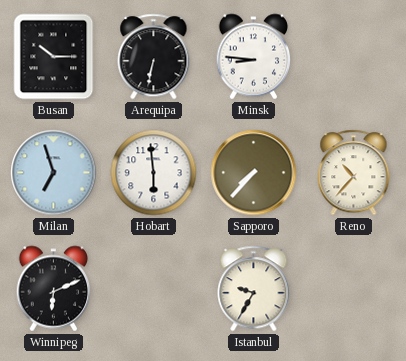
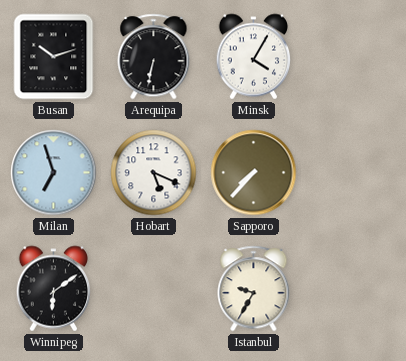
Busan: 10:15 -> 10:12 (54, 57)
Minsk: 8:46 -> 4:05 (254, 57)
Hobart: 5:59 -> 5:19 (154, 173)
Reno: 10:37 -> none (354, 173)
Winnipeg: 6:11 -> 6:09 (54, 289)
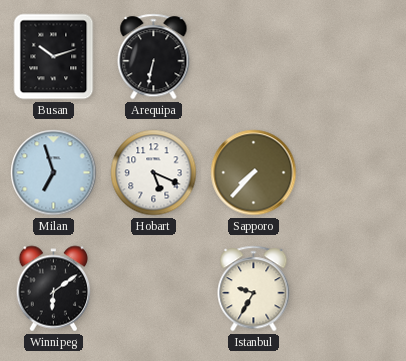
Minsk: 4:05 -> none (254, 57)
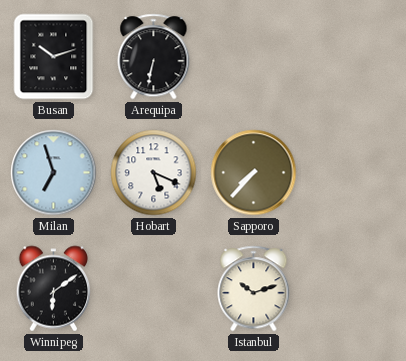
Istanbul: 9:35 -> 10:12 (254, 289)
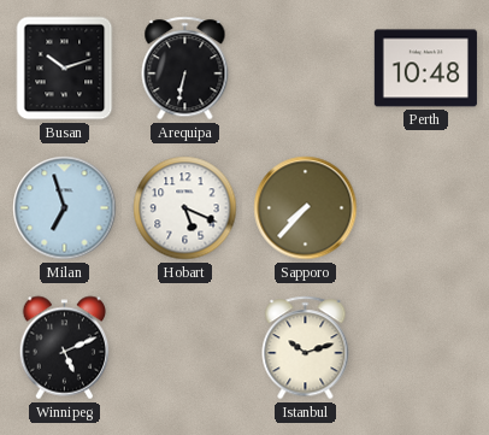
Perth: none -> 10:48 (425, 69)
Winnipeg: 6:09 -> 5:11 (65, 348)
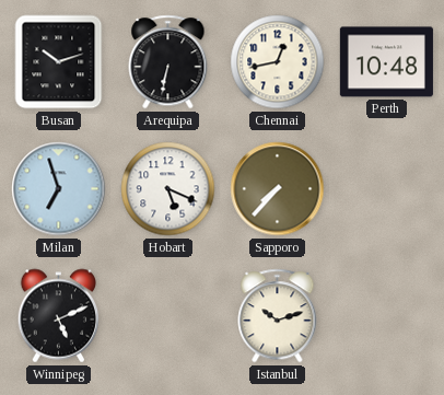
Chennai: none -> 12:43 (278, 62)
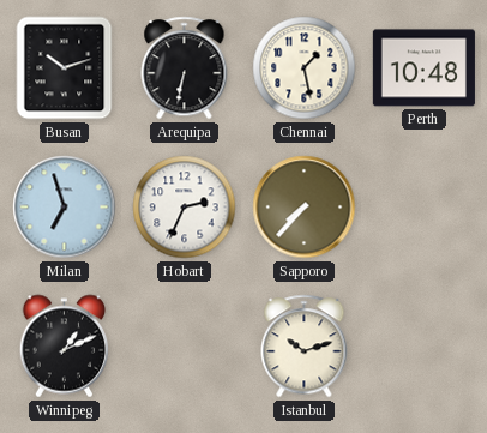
Chennai: 12:43 -> 1:28 (305, 68)
Hobart: 5:19 -> 2:34 (185, 208)
Winnipeg: 5:11 -> 1:11 (65, 347)
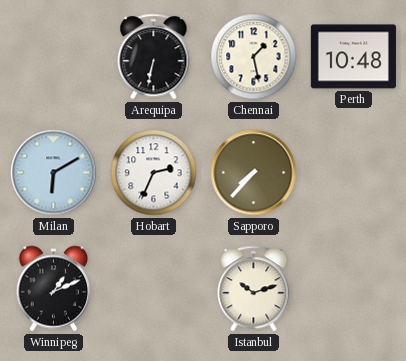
Busan: 10:12 -> none (65, 68)
Milan: 6:57 -> 6:10 (54, 173)
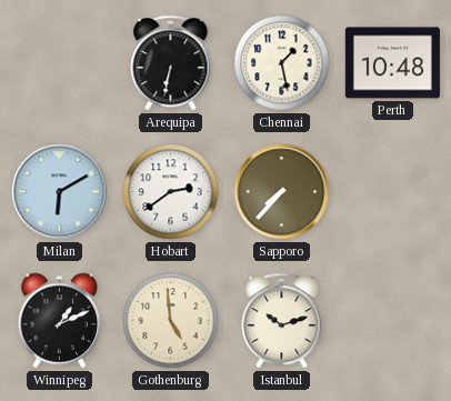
Hobart: 2:34 -> 2:39 (171, 192)
Gothenburg: none -> 4:59 (171, 321)
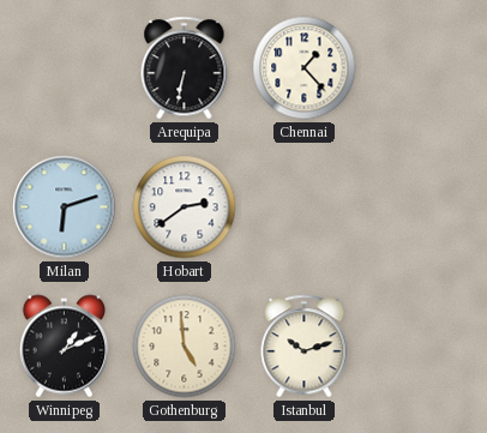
Chennai: 1:28 -> 1:23 (305, 68)
Perth: 10:48 -> none (392, 63)
Milan: 6:10 -> 6:12 (65, 208)
Sapporo: 7:37 -> none (282, 192)
